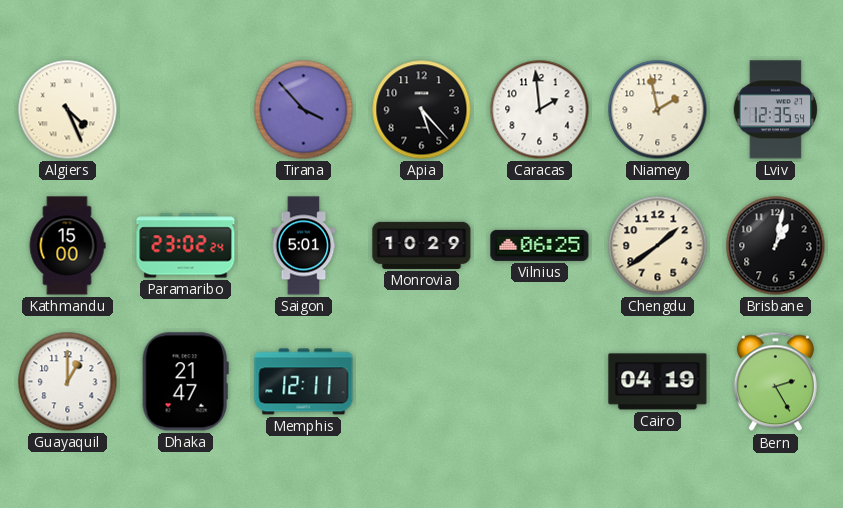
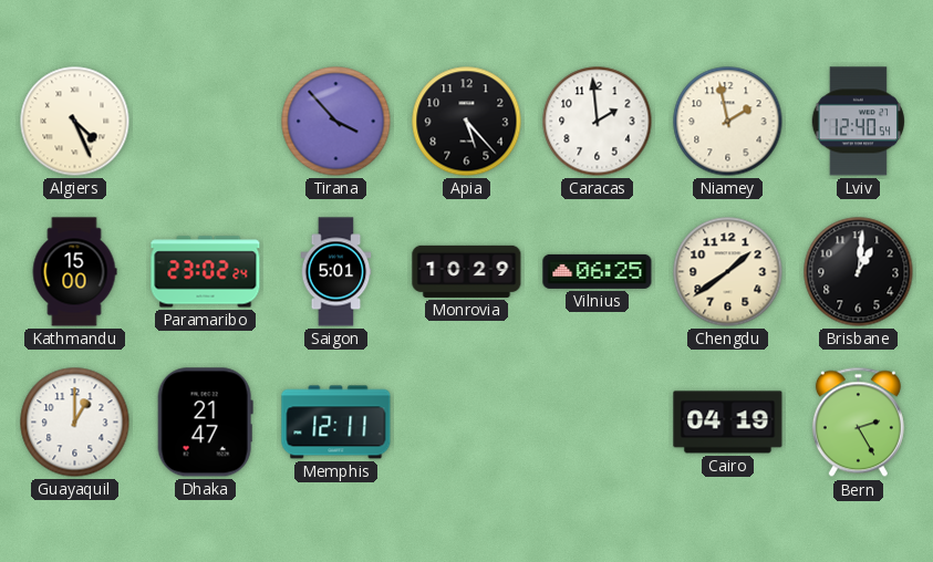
Lviv: 12:35 -> 12:40 (858, 122)
Brisbane: 1:02 -> 1:01 (859, 272)
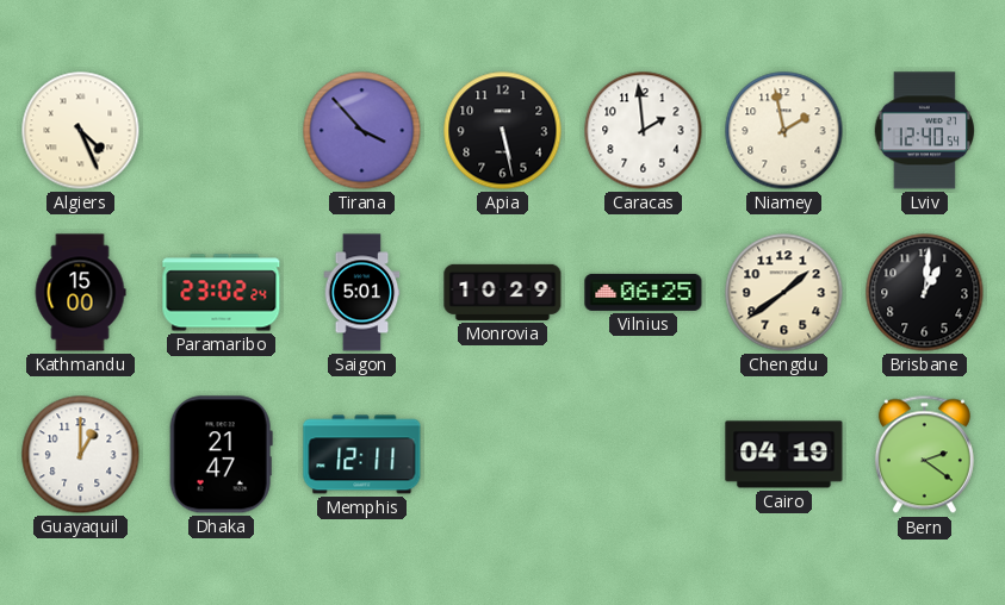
Apia: 5:23 -> 5:28 (503, 131)
Bern: 2:25 -> 2:21 (924, 455)
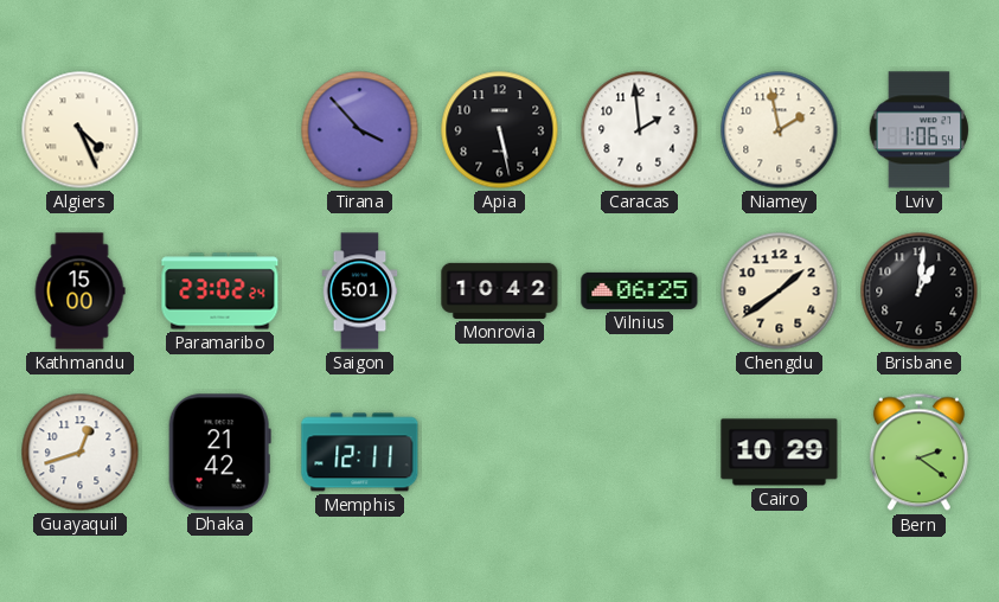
Lviv: 12:40 -> 1:06 (918, 130)
Monrovia: 10:29 -> 10:42 (500, 290)
Guayaquil: 1:00 -> 12:42 (81, 453)
Dhaka: 21:47 -> 21:42 (219, 453)
Cairo: 04:19 -> 10:29 (780, 453)
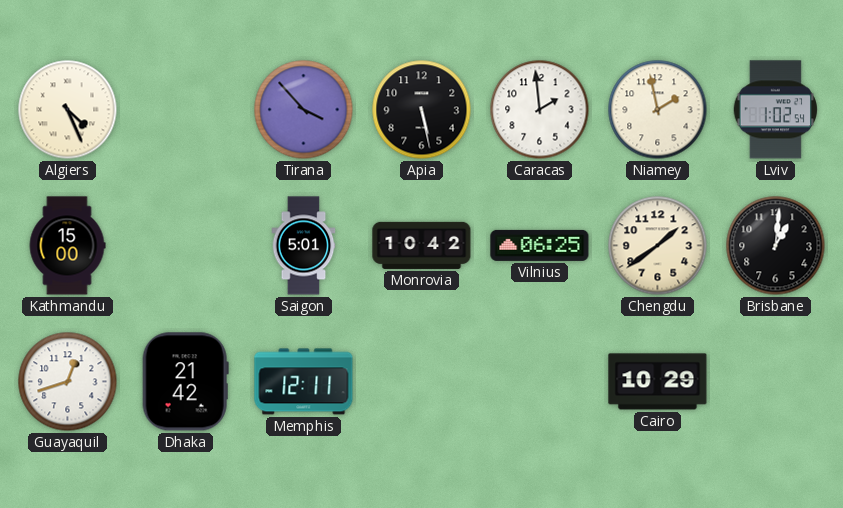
Lviv: 1:06 -> 1:02 (775, 110)
Paramaribo: 23:02 -> none (220, 292)
Bern: 2:21 -> none (918, 453)
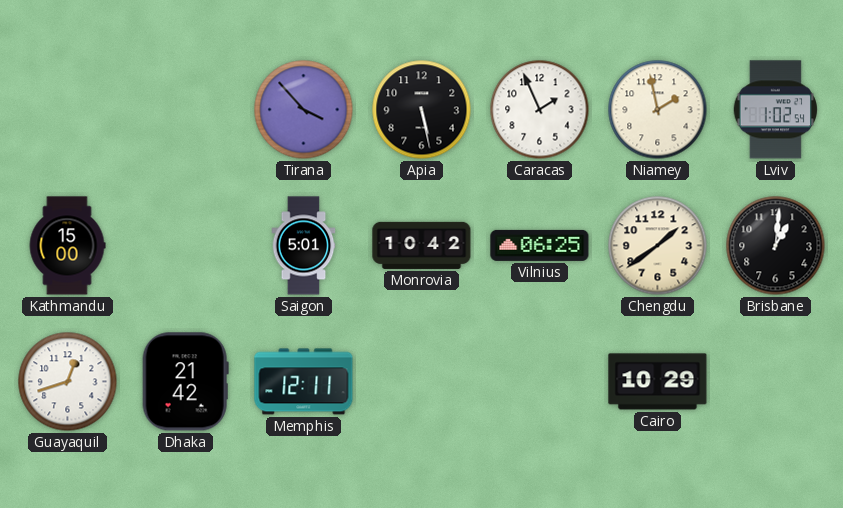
Algiers: 4:26 -> none (68, 110)
Caracas: 1:59 -> 1:56 (540, 110)
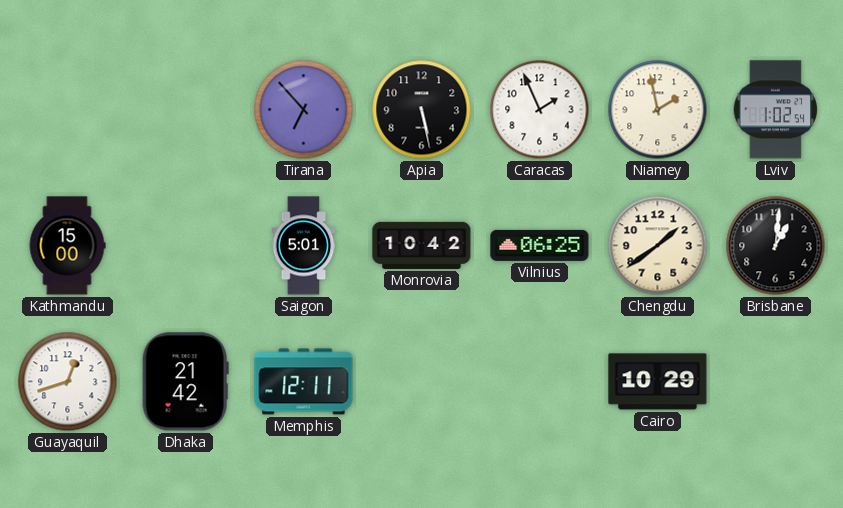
Tirana: 3:53 -> 6:53 (304, 110)
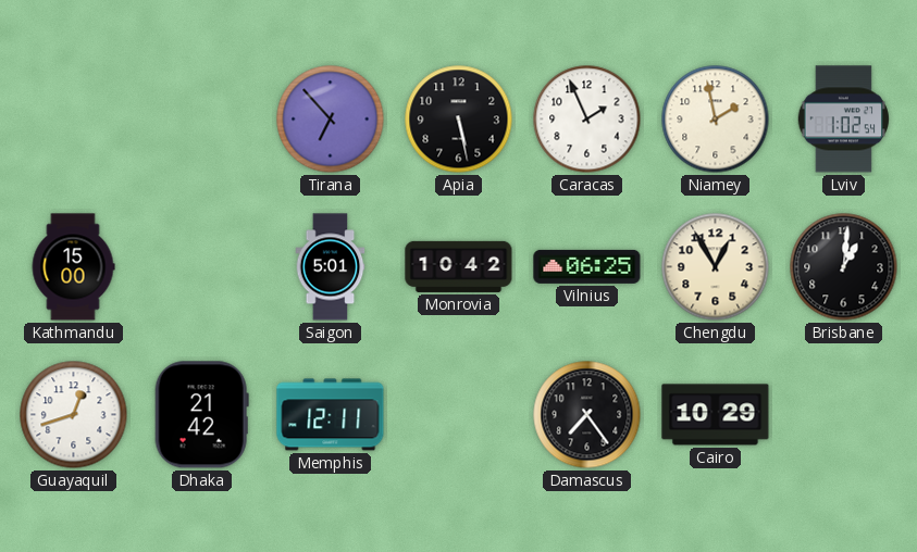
Chengdu: 1:39 -> 12:55 (716, 267)
Damascus: none -> 7:24 (587, 415)
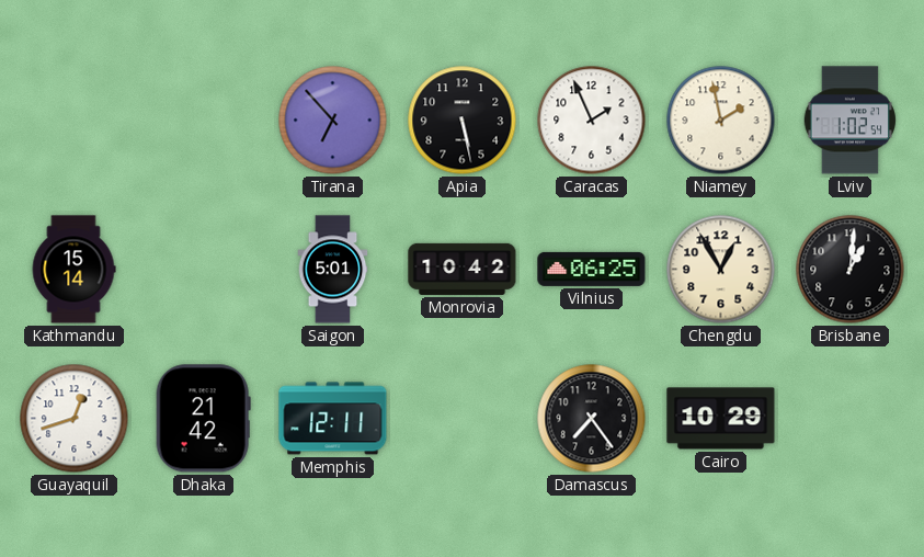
Kathmandu: 15:00 -> 15:14 (73, 270)
